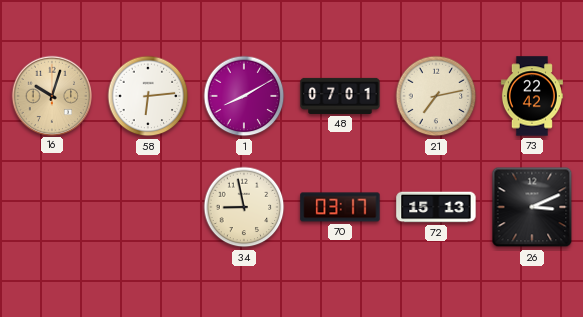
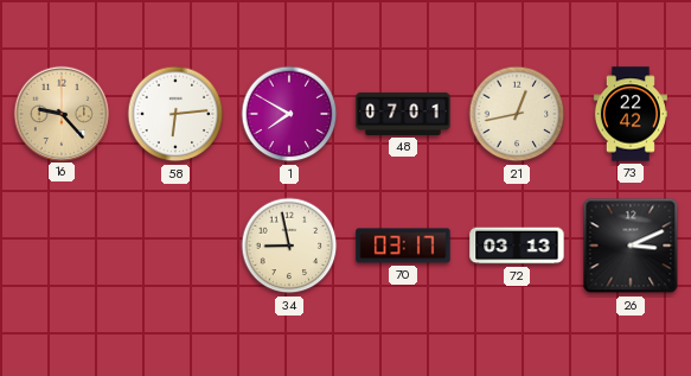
16: 10:03 -> 9:23 (60, 113)
1: 8:10 -> 7:50 (289, 114)
21: 7:13 -> 12:43 (517, 114)
72: 15:13 -> 03:13 (517, 246)
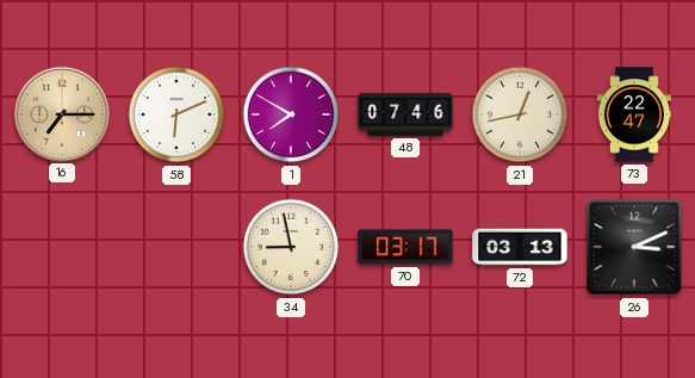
16: 9:23 -> 7:15 (61, 113)
58: 6:14 -> 6:11 (176, 114)
48: 07:01 -> 07:46 (405, 114)
73: 22:42 -> 22:47 (634, 114)
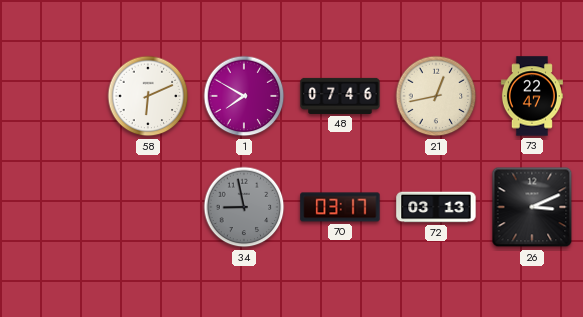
16: 7:15 -> none (61, 113)
34 dial: cream -> grey (244, 207)
